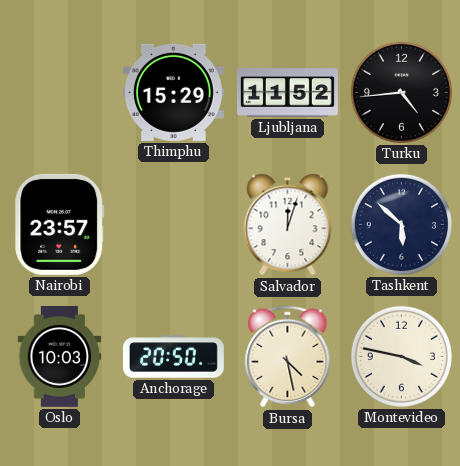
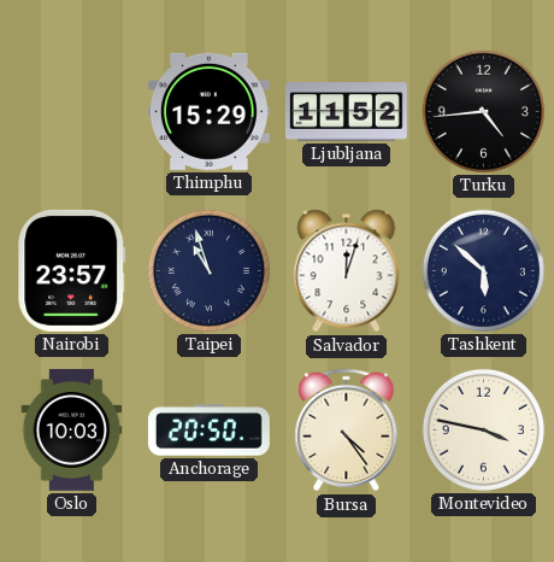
Taipei: none -> 10:57 (208, 270)
Bursa: 4:28 -> 4:24 (347, 431)
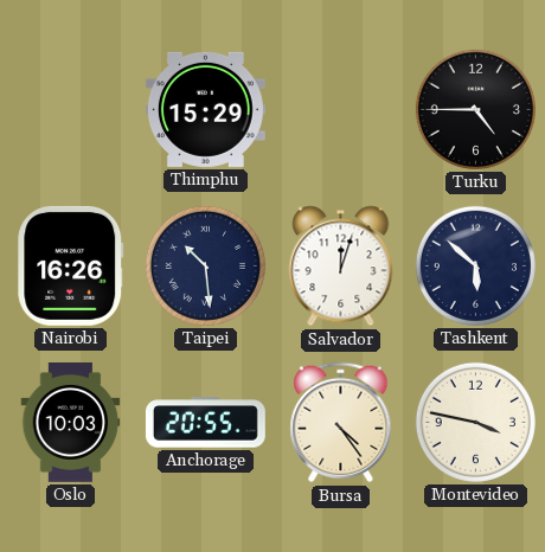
Ljubljana: 11:52 -> none (347, 112)
Turku: 4:44 -> 4:45 (475, 109)
Nairobi: 23:57 -> 16:26 (71, 265)
Taipei: 10:57 -> 10:29 (205, 265)
Anchorage: 20:50 -> 20:55 (205, 423)
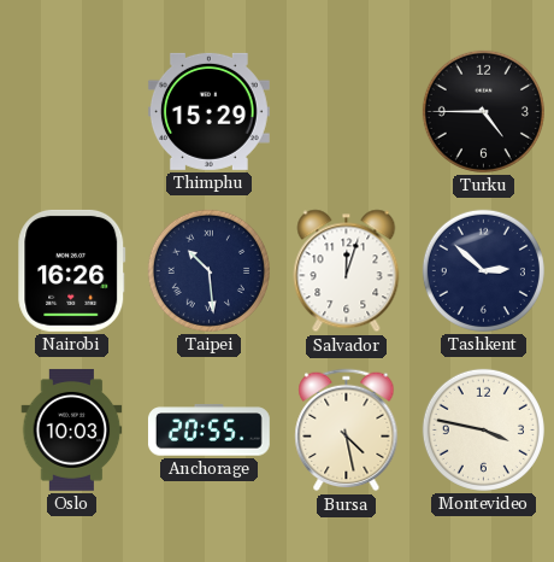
Tashkent: 5:52 -> 2:52 (483, 270)
Bursa: 4:24 -> 4:28 (347, 431)
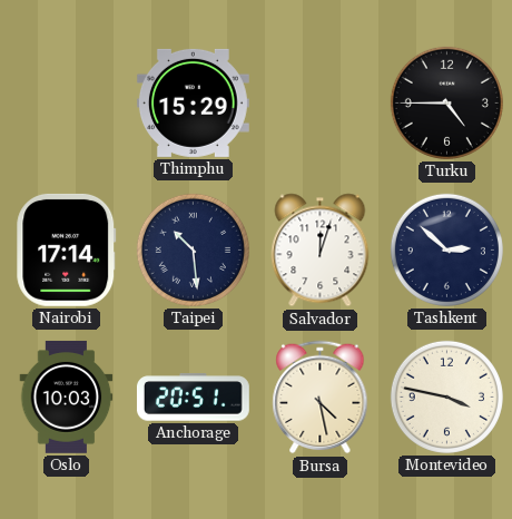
Nairobi: 16:26 -> 17:14 (67, 249)
Anchorage: 20:55 -> 20:51 (193, 398)
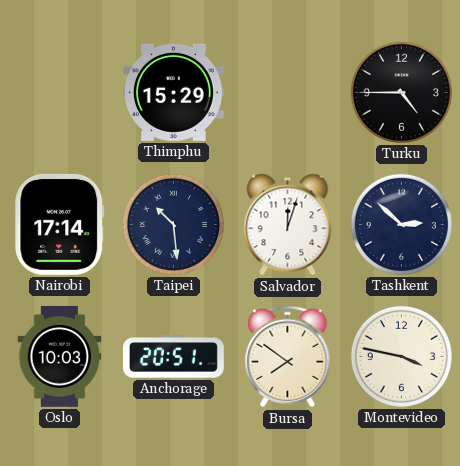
Bursa: 4:28 -> 7:51 (288, 357)
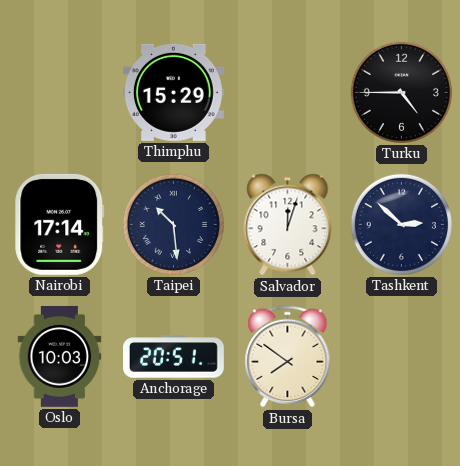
Montevideo: 3:47 -> none (401, 356)
